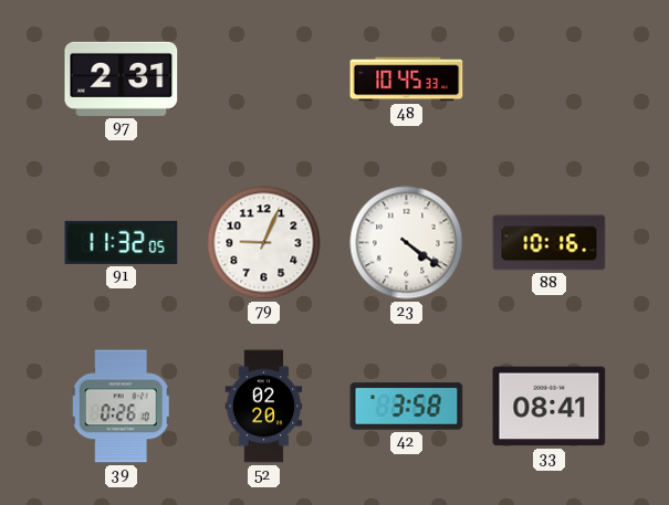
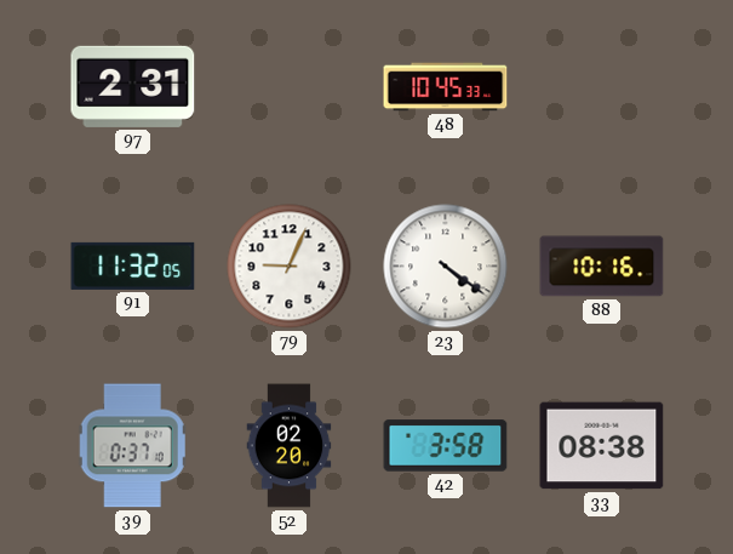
39: 0:26 -> 0:37 (133, 446)
33: 08:41 -> 08:38 (602, 446)
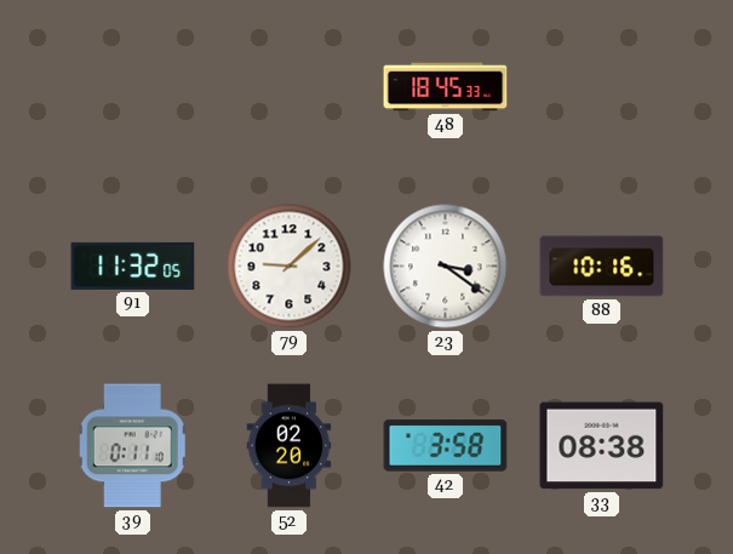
97: 2:31 -> none (133, 86)
48: 10:45 -> 18:45 (446, 87)
79: 9:04 -> 9:08 (290, 267)
23: 4:21 -> 3:21 (446, 267)
39: 0:37 -> 0:11 (133, 446)
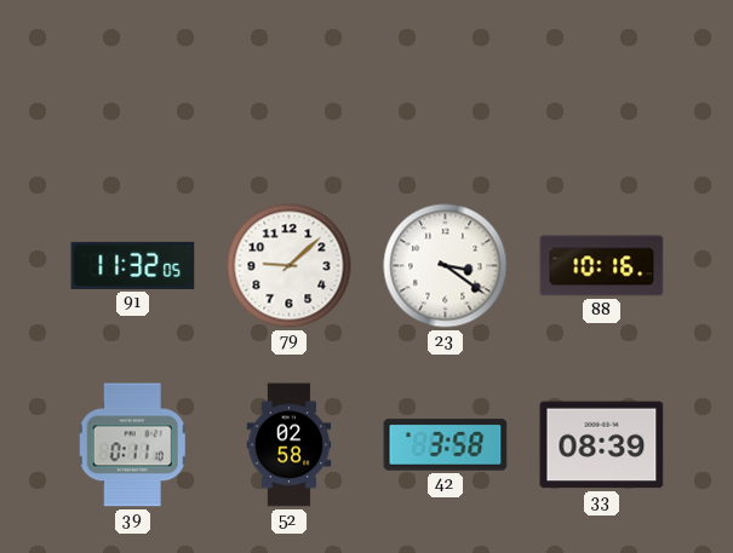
48: 18:45 -> none (446, 87)
52: 02:20 -> 02:58 (290, 445)
33: 08:38 -> 08:39 (602, 445)
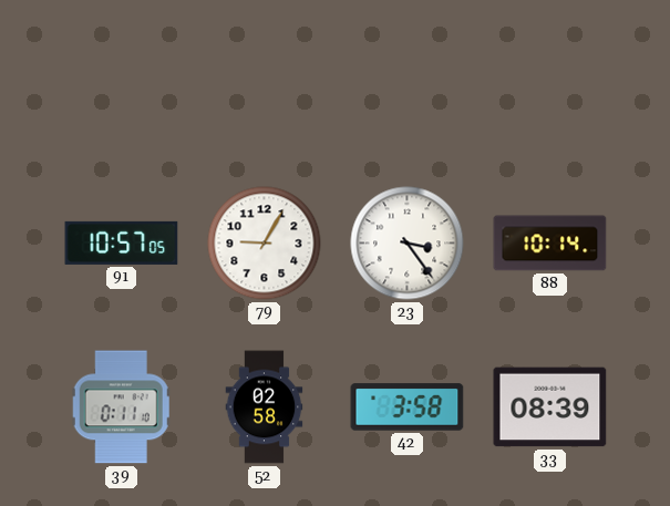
91: 11:32 -> 10:57 (122, 242)
79: 9:08 -> 9:05 (265, 244)
23: 3:21 -> 3:24 (408, 244)
88: 10:16 -> 10:14 (550, 244)
